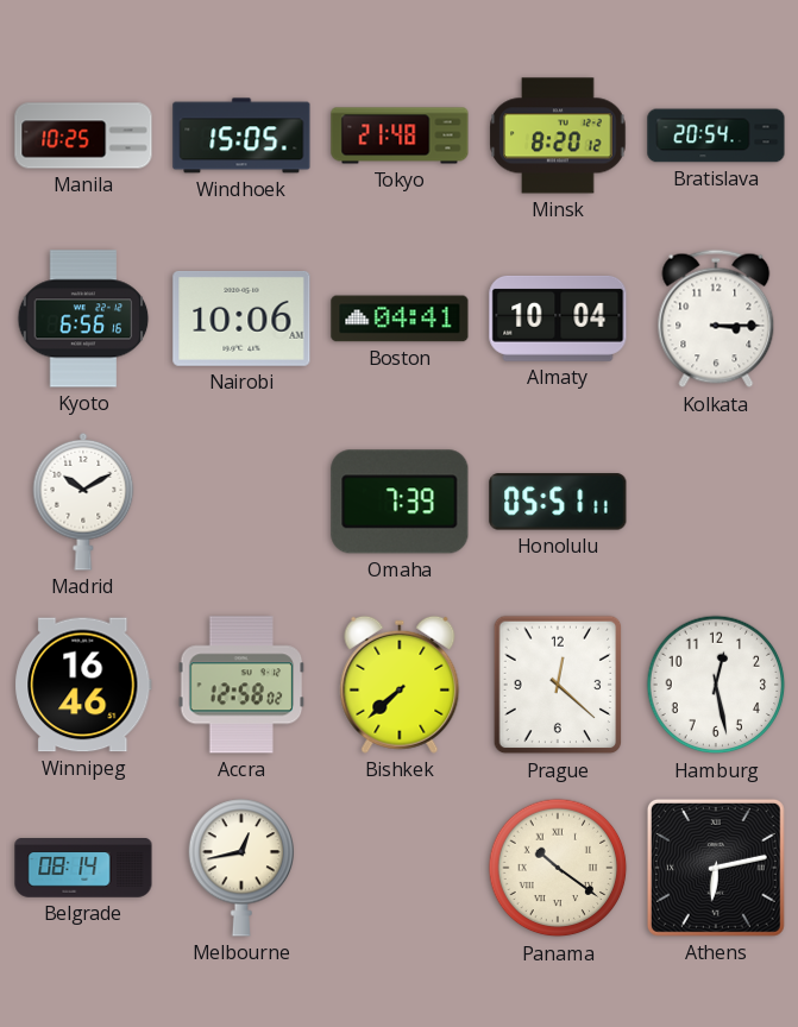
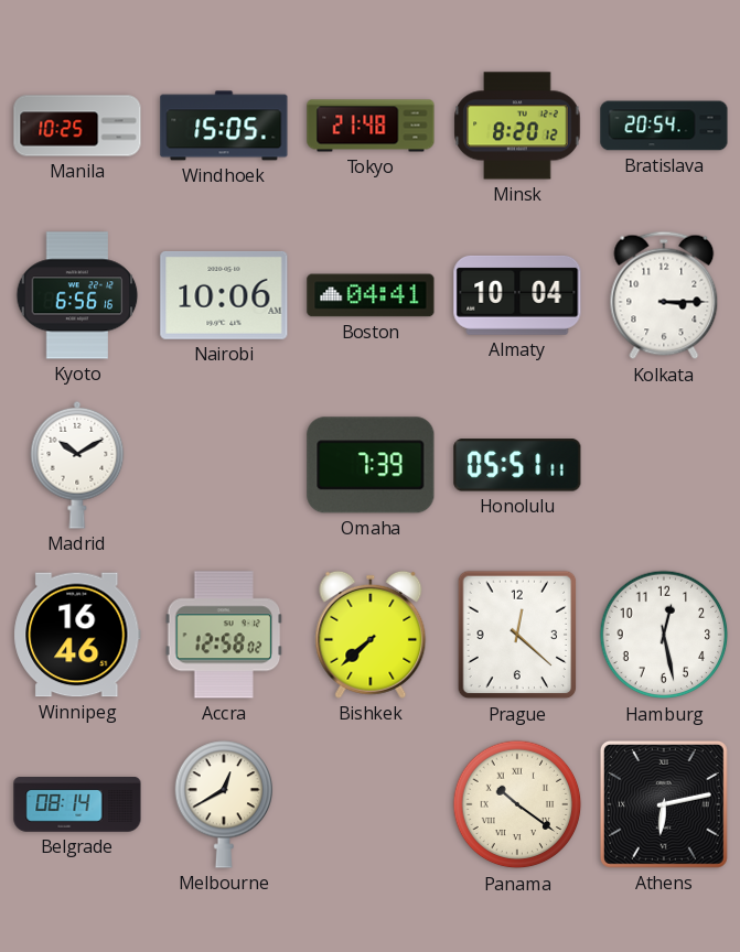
Melbourne: 12:43 -> 12:40 (224, 804)
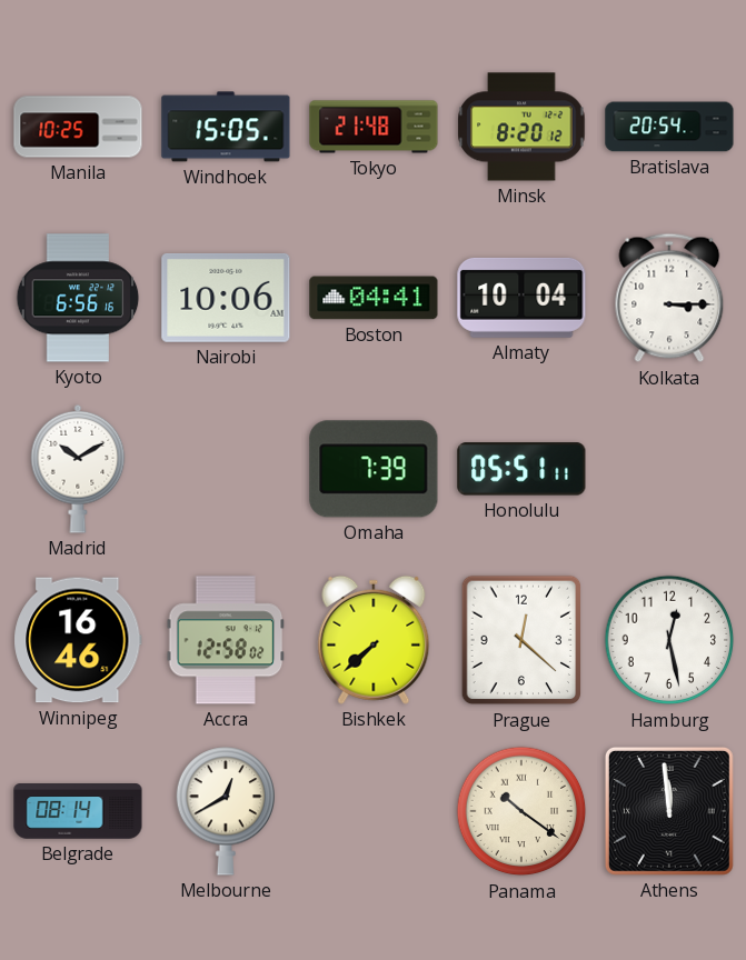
Athens: 6:13 -> 11:59 (669, 811)
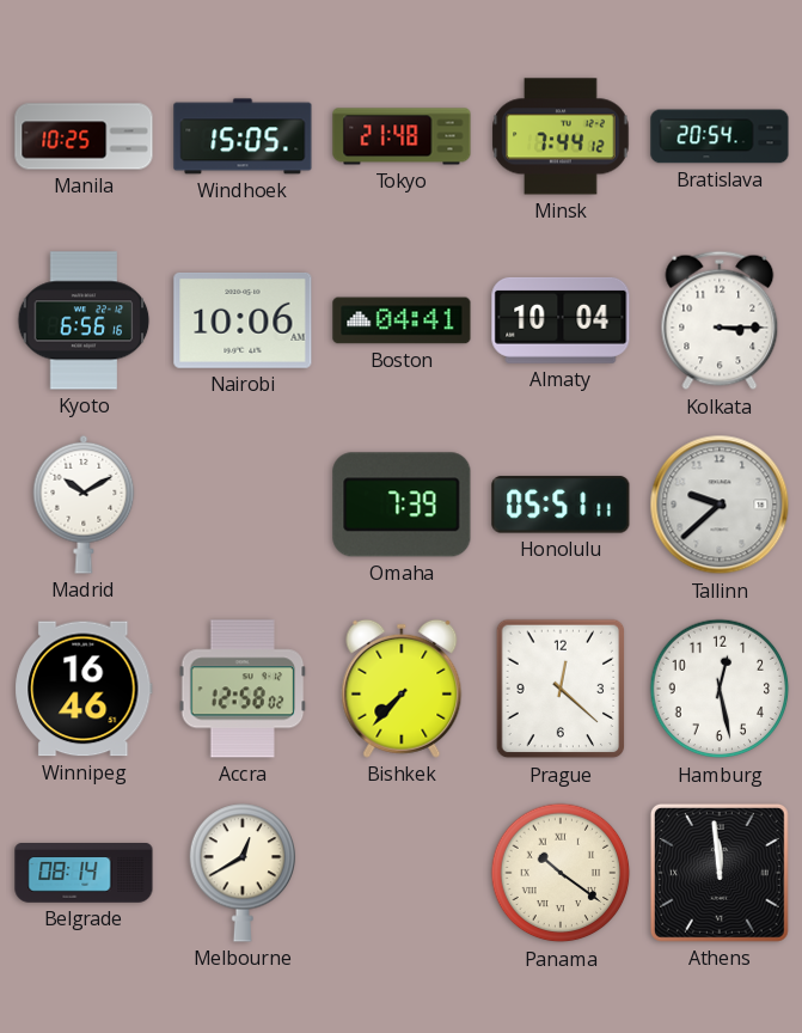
Minsk: 8:20 -> 7:44 (561, 136)
Tallinn: none -> 9:38 (720, 505)
Bishkek: 7:38 -> 7:37 (402, 689)
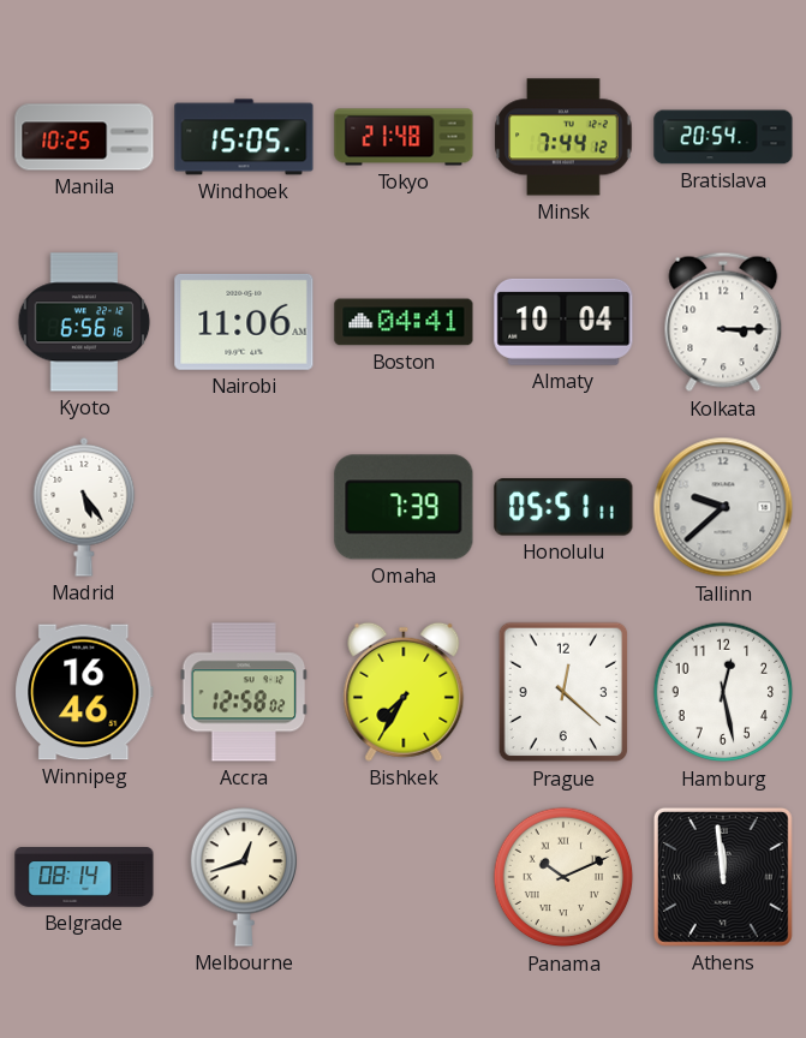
Nairobi: 10:06 -> 11:06 (244, 322)
Madrid: 10:10 -> 5:24 (84, 507)
Bishkek: 7:37 -> 7:35 (404, 692)
Melbourne: 12:40 -> 12:42 (244, 877)
Panama: 10:21 -> 10:11 (563, 877)
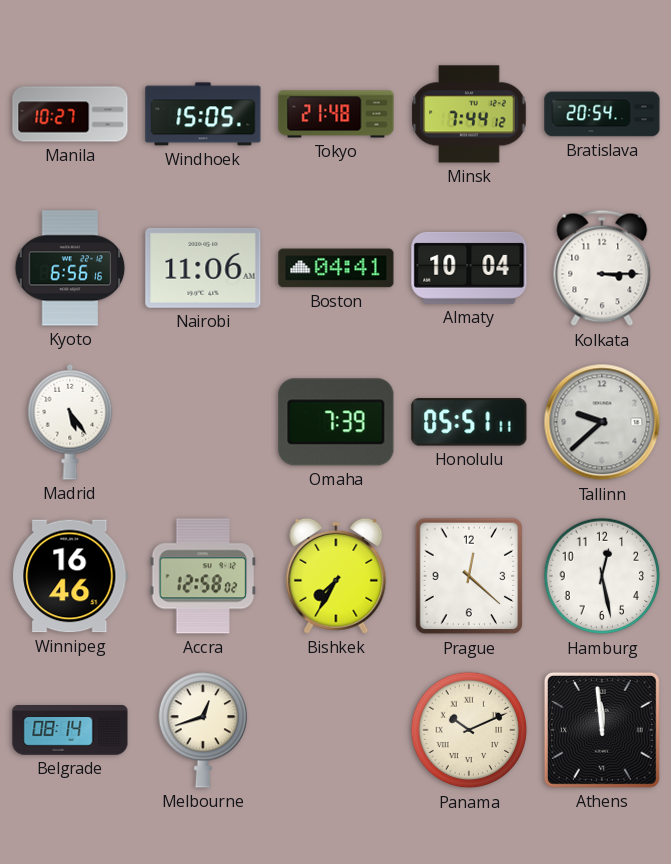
Manila: 10:25 -> 10:27 (70, 114)
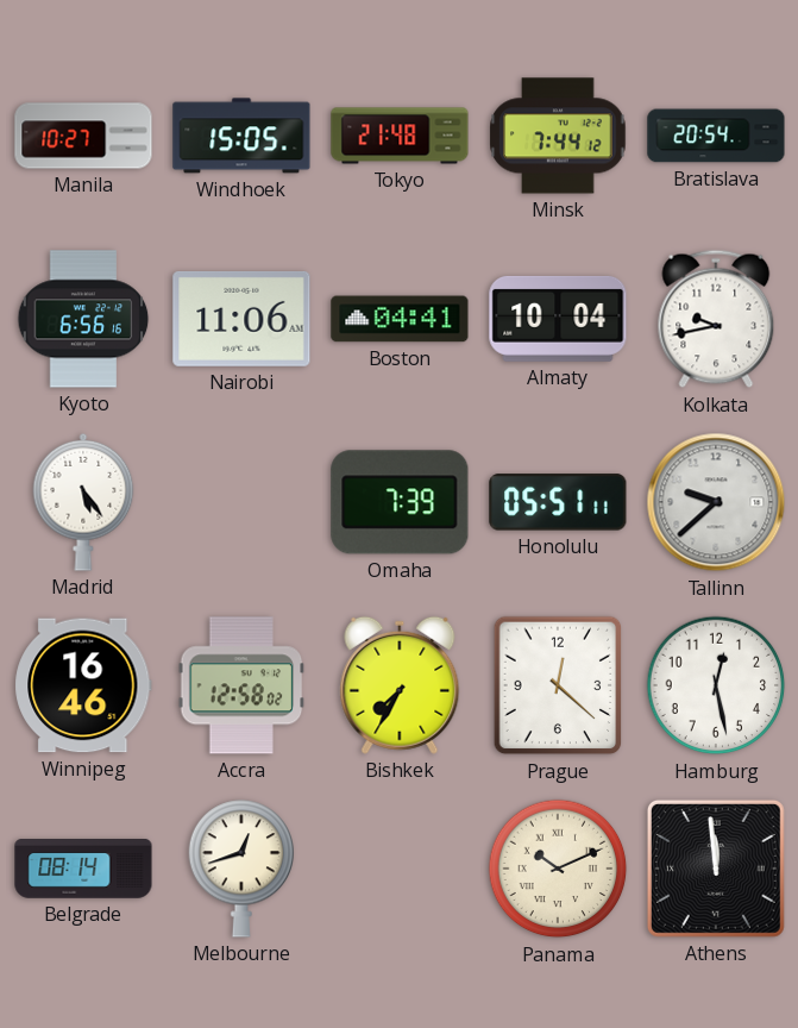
Kolkata: 3:15 -> 9:43 (716, 319)
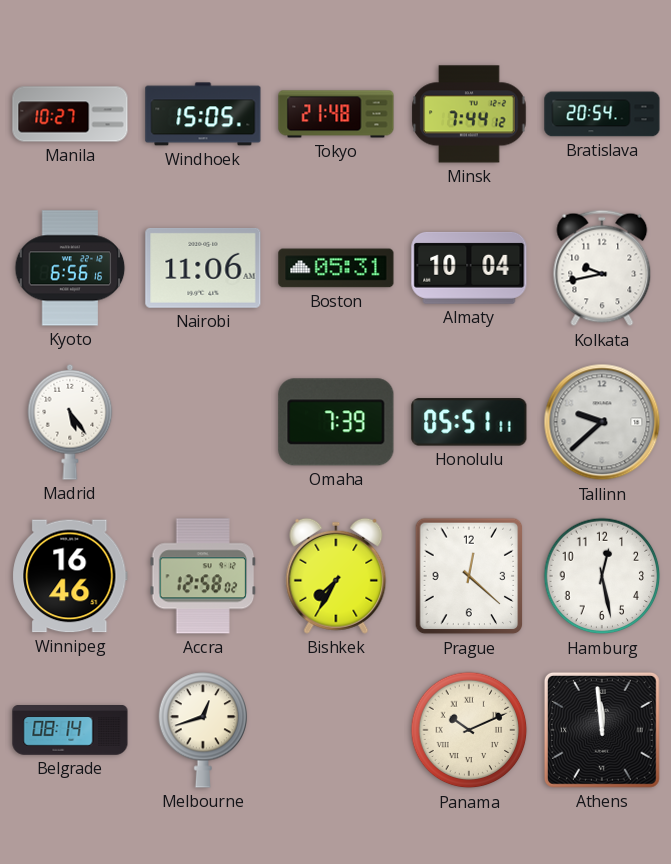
Boston: 04:41 -> 05:31 (336, 268)
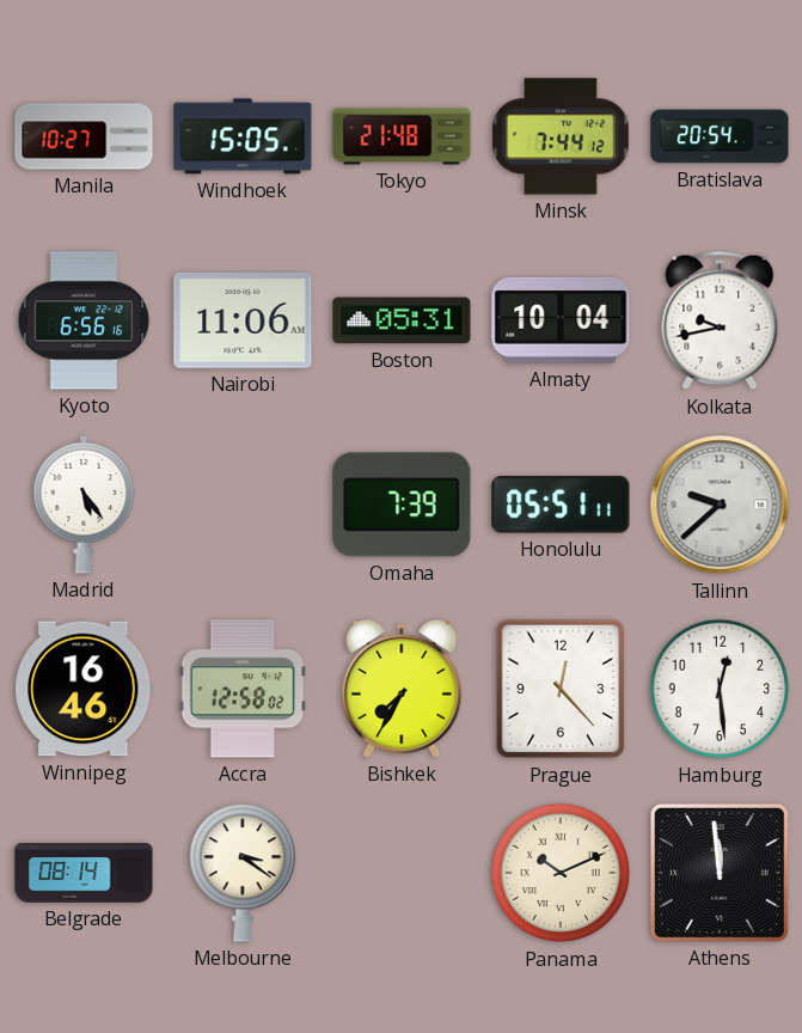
Prague: 12:22 -> 12:23 (561, 689)
Hamburg: 12:28 -> 12:29 (720, 689)
Melbourne: 12:42 -> 3:21 (243, 873)
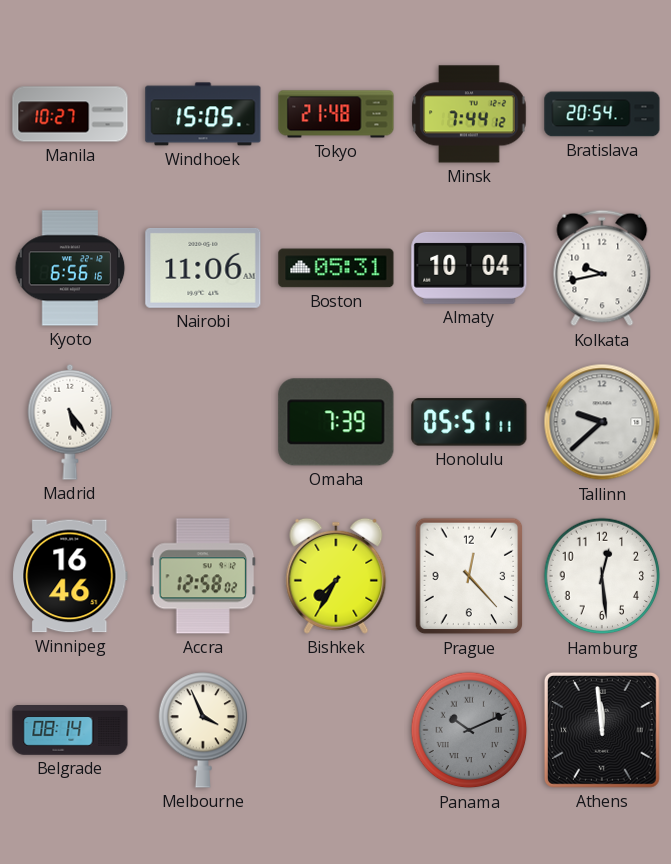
Melbourne: 3:21 -> 3:56 (203, 730)
Panama dial: cream -> grey (469, 730)
